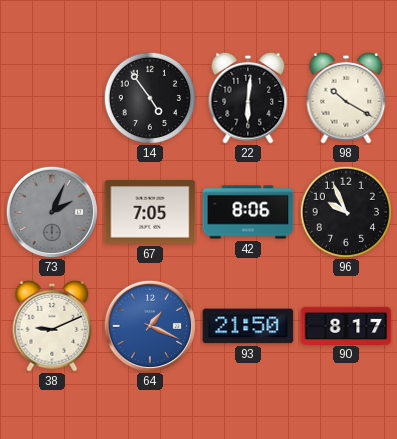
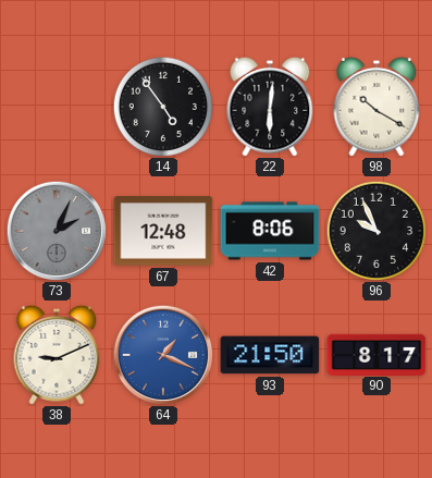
67: 7:05 -> 12:48 (163, 231)
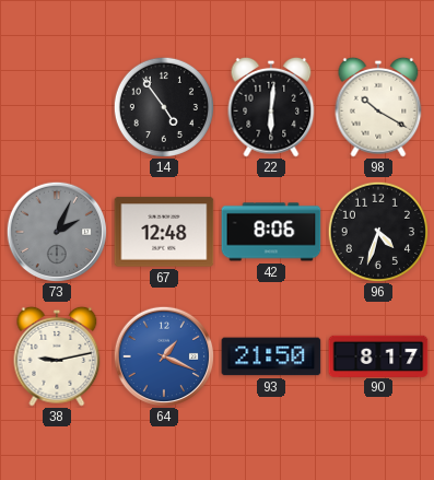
96: 9:56 -> 4:33 (377, 231)
38: 9:11 -> 9:13 (57, 356)
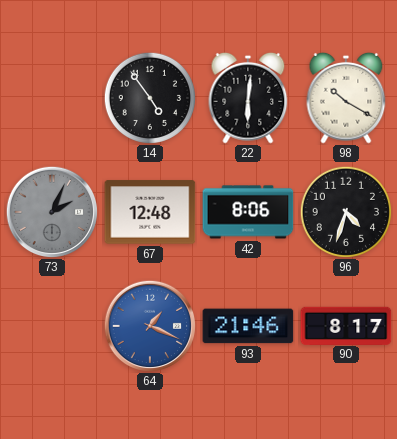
38: 9:13 -> none (57, 356)
93: 21:50 -> 21:46 (248, 326)
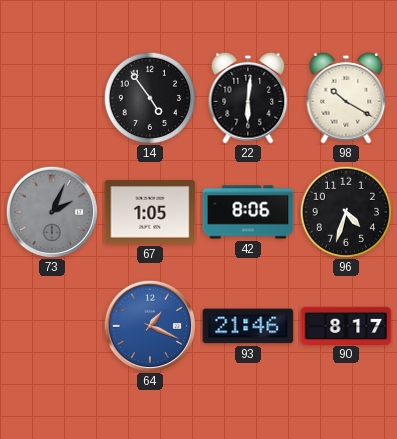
67: 12:48 -> 1:05 (150, 212)
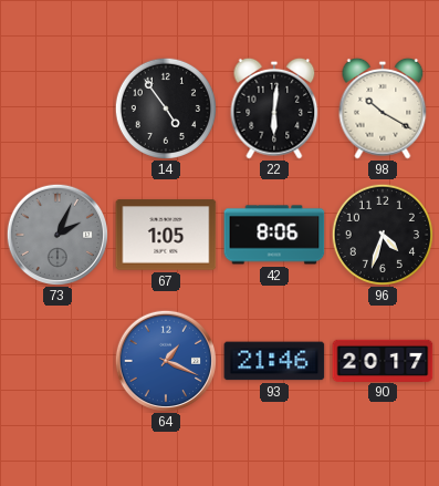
90: 8:17 -> 20:17 (383, 360)
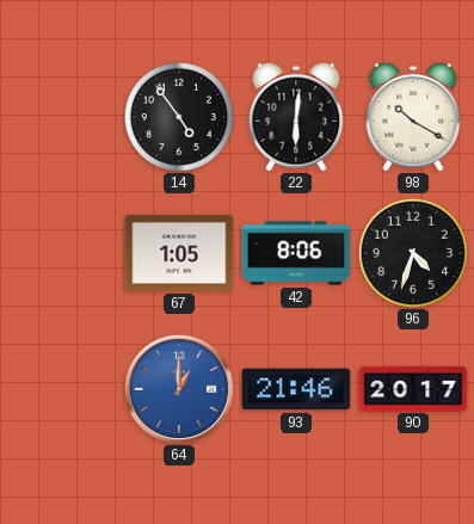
73: 2:04 -> none (56, 234)
64: 1:19 -> 1:00 (178, 388)
